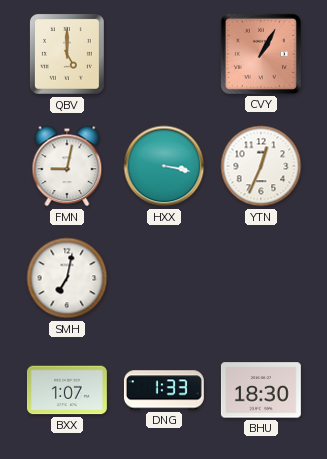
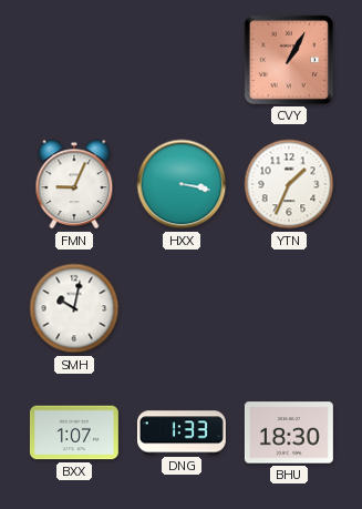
QBV: 5:00 -> none (67, 54)
FMN: 9:02 -> 9:04 (74, 184)
YTN: 12:34 -> 1:34 (289, 184)
SMH: 7:02 -> 10:02 (74, 308)
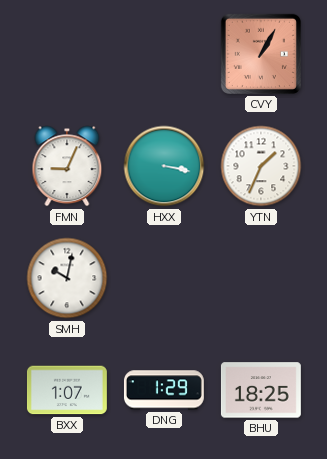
DNG: 1:33 -> 1:29 (164, 390)
BHU: 18:30 -> 18:25 (261, 390)
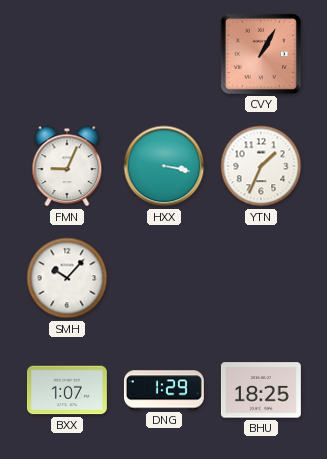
SMH: 10:02 -> 10:07 (67, 278)
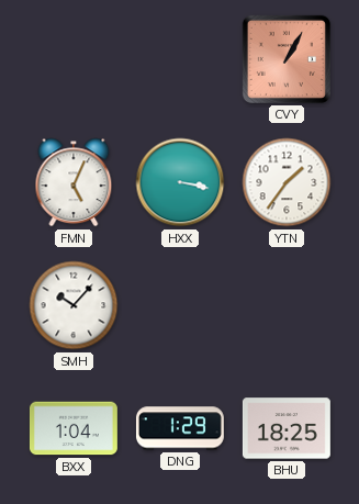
FMN: 9:04 -> 5:04 (74, 182)
YTN: 1:34 -> 1:36 (287, 182)
BXX: 1:07 -> 1:04 (74, 428)
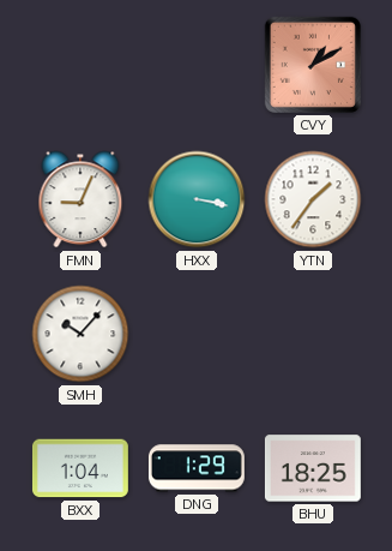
CVY: 1:05 -> 1:10 (313, 65)
FMN: 5:04 -> 9:04 (80, 199)
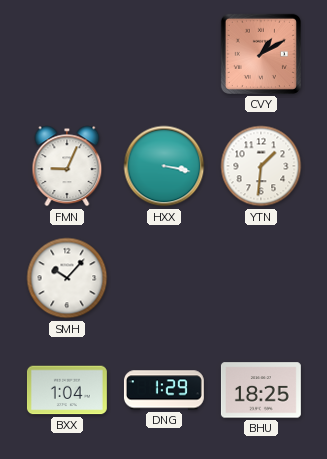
YTN: 1:36 -> 1:31 (261, 166)
